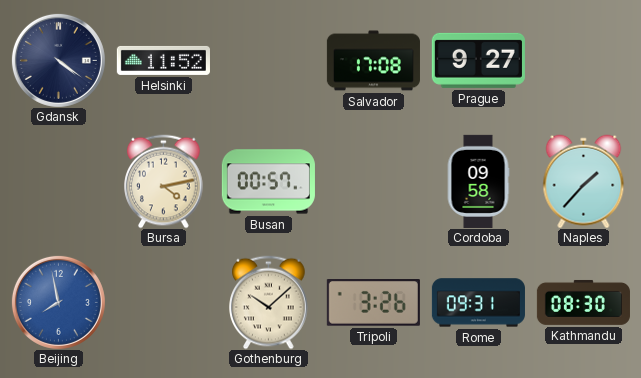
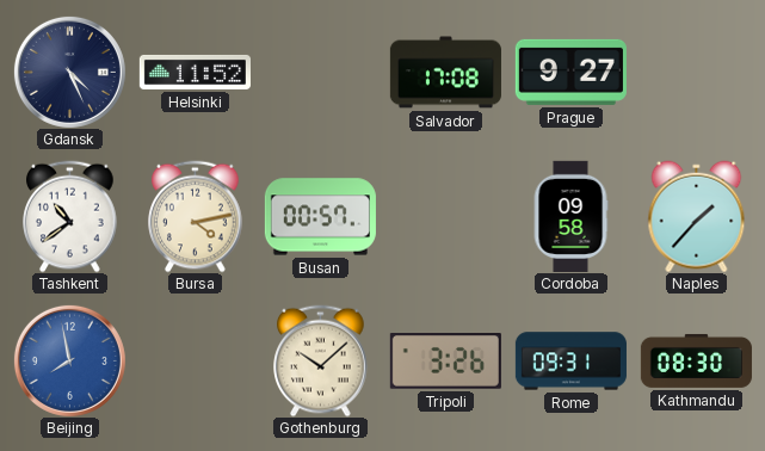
Gdansk: 4:21 -> 4:26 (69, 72)
Tashkent: none -> 10:39 (70, 216)
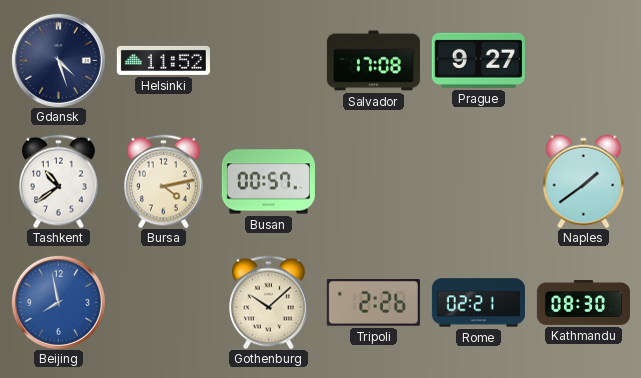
Gdansk: 4:26 -> 4:27 (58, 60)
Cordoba: 09:58 -> none (570, 216)
Naples: 1:37 -> 1:39 (584, 181)
Tripoli: 3:26 -> 2:26 (373, 303)
Rome: 09:31 -> 02:21 (478, 303)
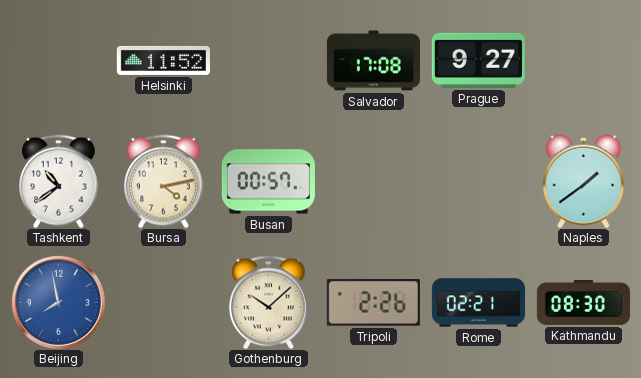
Gdansk: 4:27 -> none (58, 60)
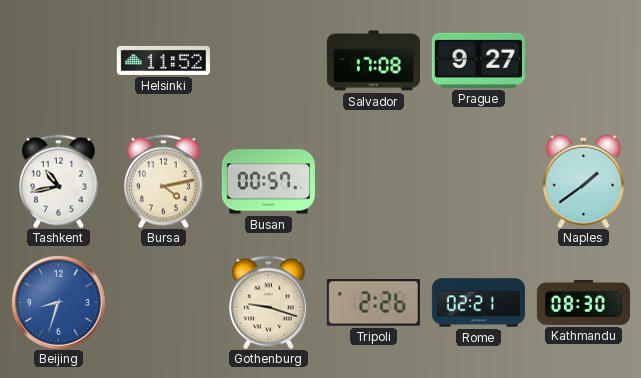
Tashkent: 10:39 -> 10:43 (59, 181)
Beijing: 7:58 -> 8:33 (58, 302)
Gothenburg: 10:08 -> 9:18 (269, 302)
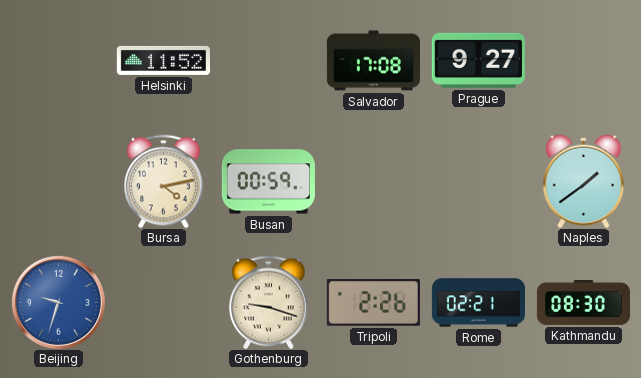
Tashkent: 10:43 -> none (59, 181)
Busan: 00:57 -> 00:59 (268, 182)
Beijing: 8:33 -> 9:33 (58, 302)
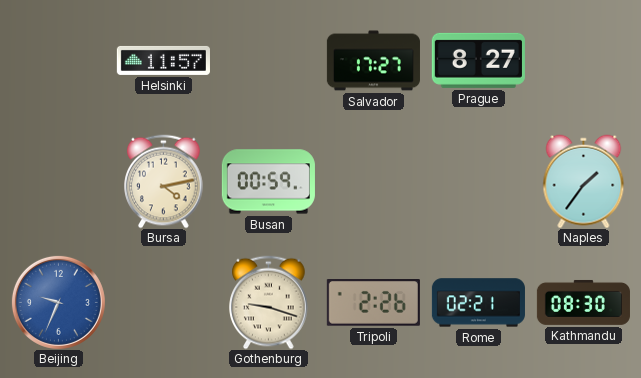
Helsinki: 11:52 -> 11:57 (163, 60)
Salvador: 17:08 -> 17:27 (373, 61)
Prague: 9:27 -> 8:27 (478, 60)
Naples: 1:39 -> 1:36 (584, 181)
Beijing: 9:33 -> 9:34 (58, 302)
